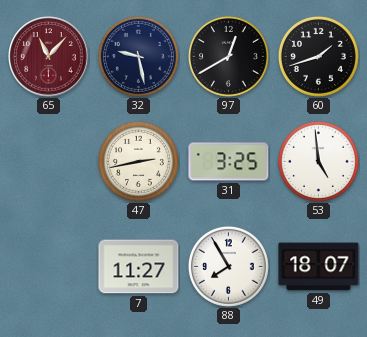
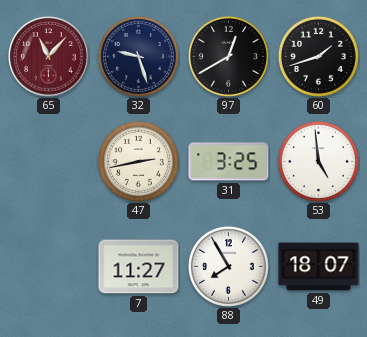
32: 9:28 -> 9:27 (138, 56)
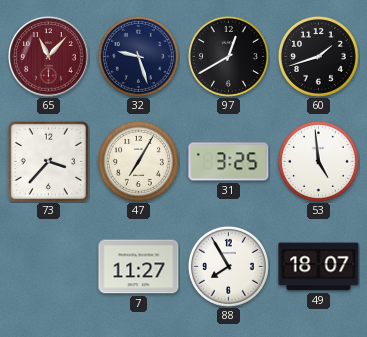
73: none -> 3:37 (48, 161)
47: 2:43 -> 7:05 (138, 161)
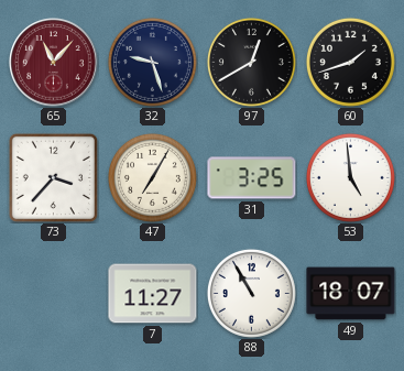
88: 7:55 -> 10:55 (251, 293)
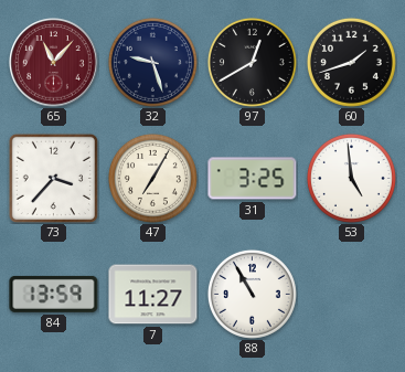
84: none -> 13:59 (54, 294)
49: 18:07 -> none (351, 294)
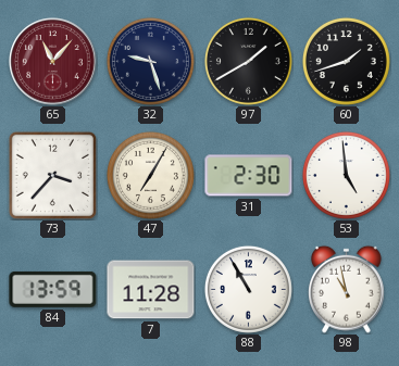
97: 12:40 -> 1:40 (248, 61)
31: 3:25 -> 2:30 (249, 176)
7: 11:27 -> 11:28 (151, 290)
98: none -> 10:58 (347, 289)
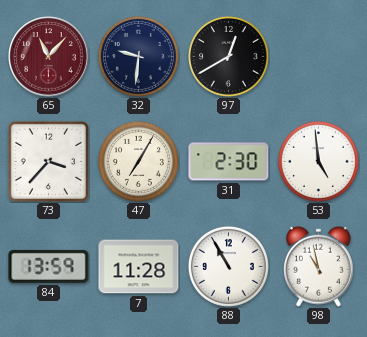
32: 9:27 -> 9:31 (138, 56)
97: 1:40 -> 12:40 (228, 56)
60: 1:42 -> none (346, 61)
